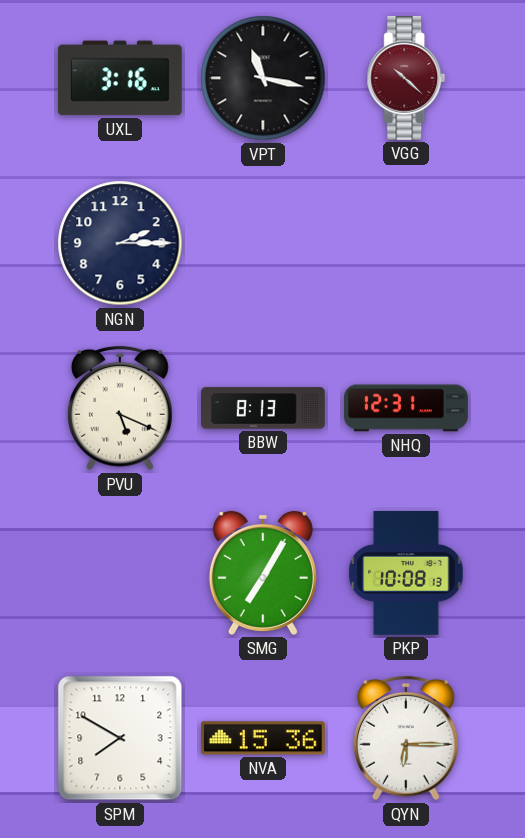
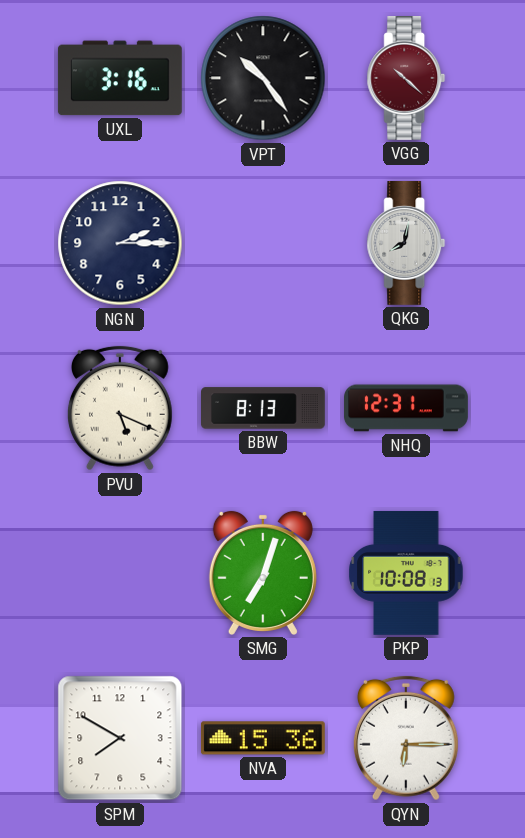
VPT: 11:17 -> 10:24 (263, 78)
QKG: none -> 8:02 (406, 244)
SMG: 7:05 -> 7:03 (263, 573)
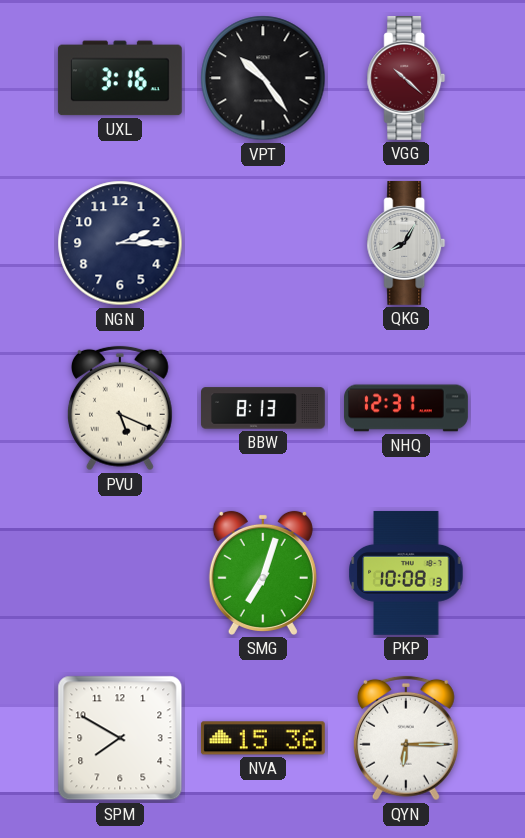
QKG: 8:02 -> 8:05 (406, 244)
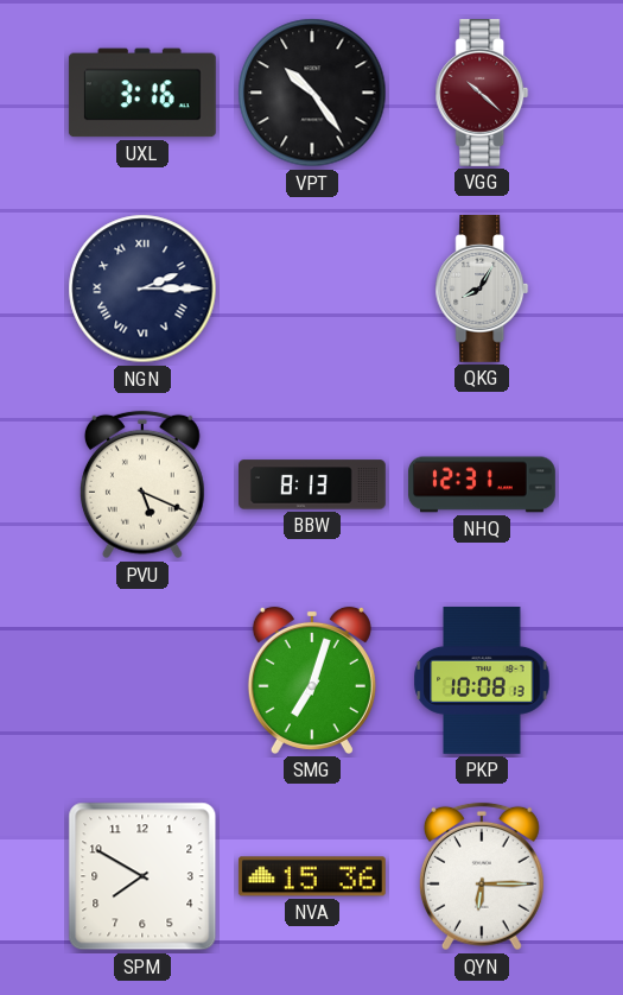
NGN numerals: Arabic -> Roman (142, 289)
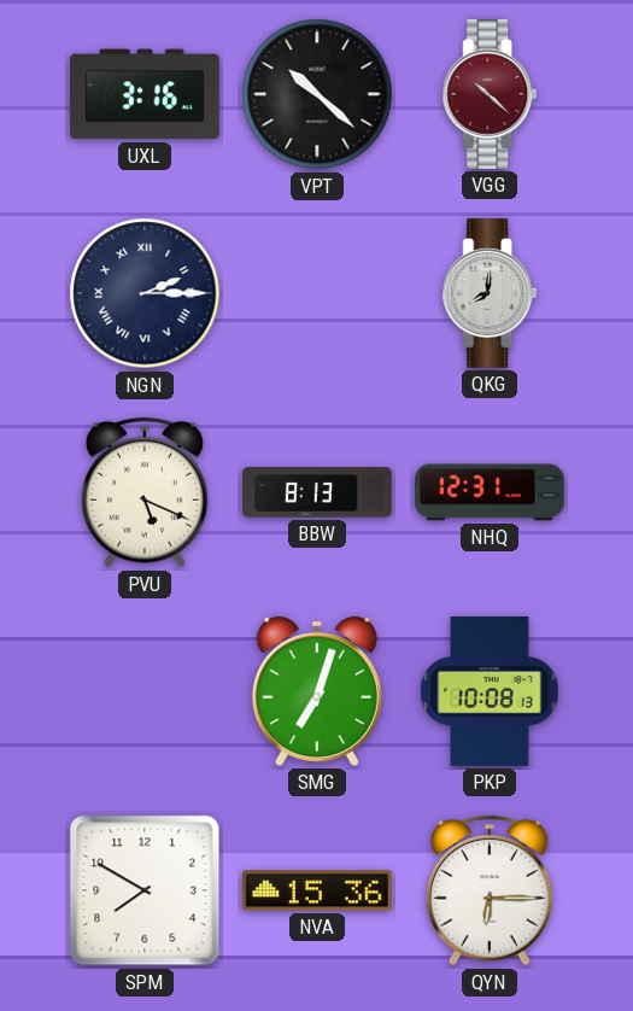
VPT: 10:24 -> 10:22 (317, 94)
QKG: 8:05 -> 8:01 (490, 294)
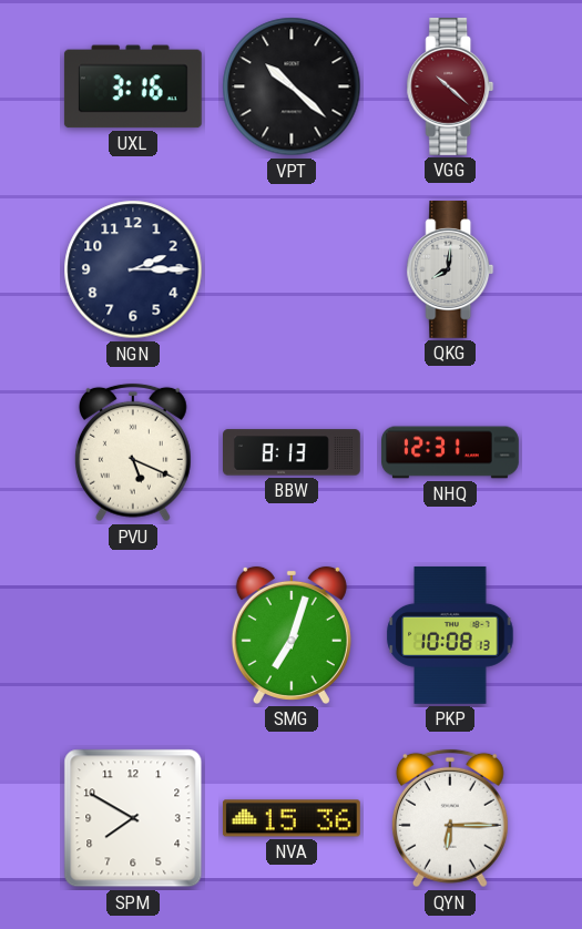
NGN numerals: Roman -> Arabic (133, 269)
